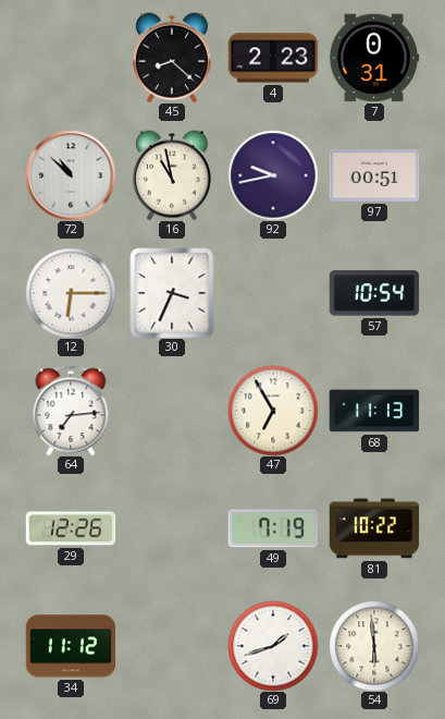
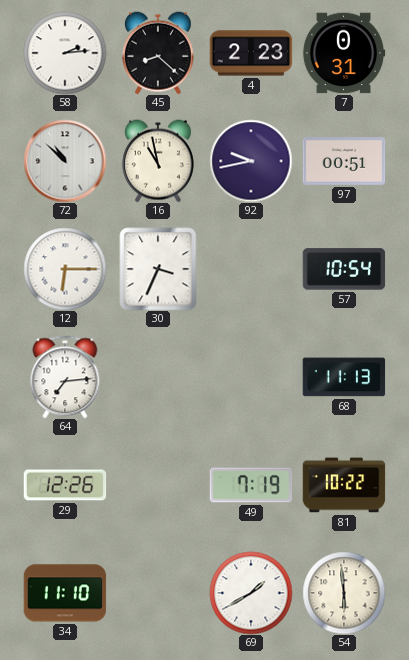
58: none -> 2:14 (65, 53)
47: 6:55 -> none (273, 411)
34: 11:12 -> 11:10 (65, 593)
69: 1:42 -> 1:40 (251, 593)
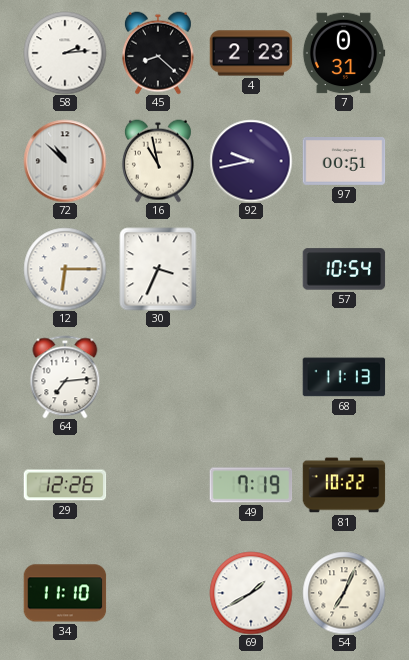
54: 5:59 -> 7:04 (344, 593)
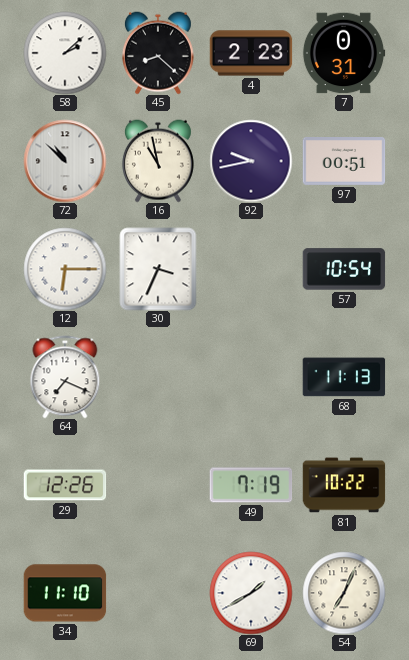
58: 2:14 -> 2:08 (65, 53)
64: 7:14 -> 7:19 (65, 377)
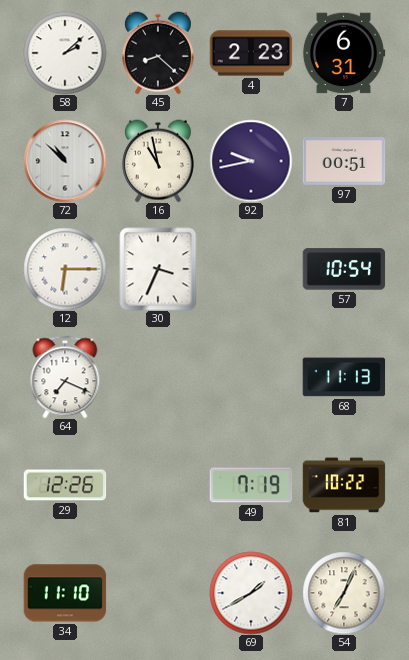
7: 0:31 -> 6:31 (344, 53)
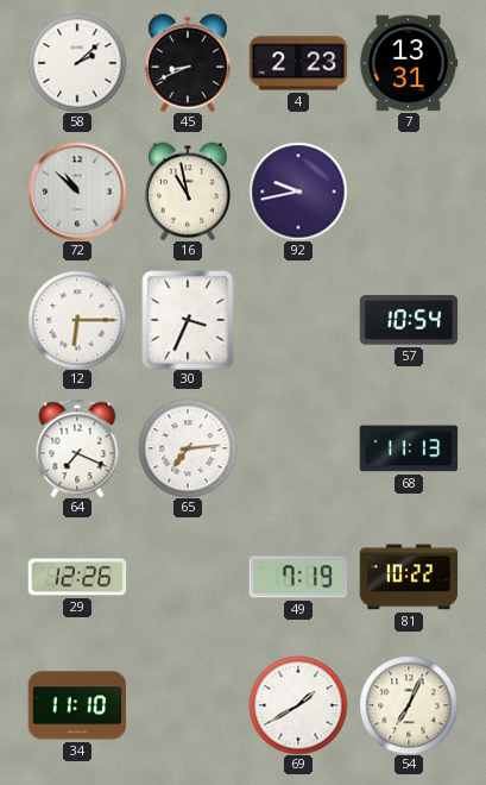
45: 8:22 -> 8:41 (188, 63)
7: 6:31 -> 13:31 (409, 63)
97: 00:51 -> none (344, 162)
65: none -> 7:14 (188, 448)
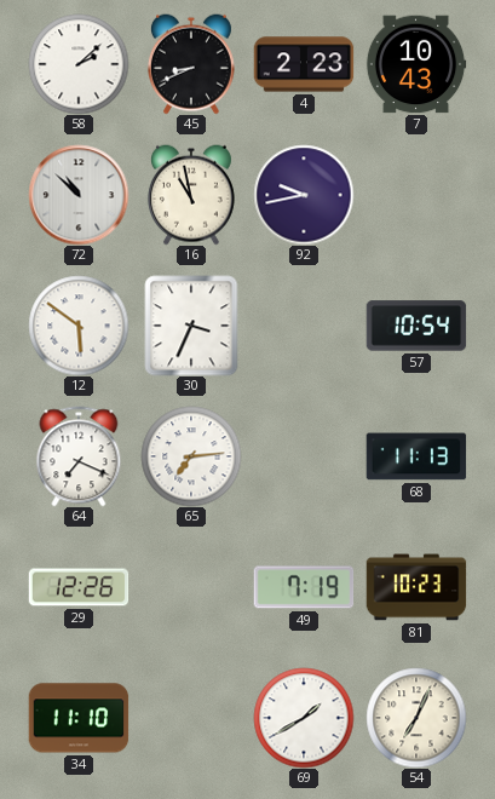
7: 13:31 -> 10:43 (416, 64)
12: 6:15 -> 5:51 (79, 326)
81: 10:22 -> 10:23 (416, 587)
